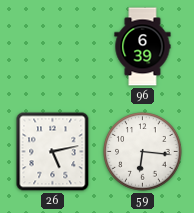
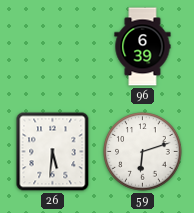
26: 5:13 -> 5:31 (53, 152)
59: 6:16 -> 6:12 (143, 152)
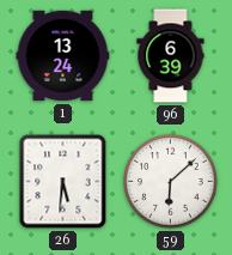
1: none -> 13:24 (63, 56)
59: 6:12 -> 6:08 (171, 182)
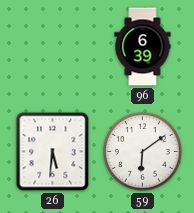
1: 13:24 -> none (63, 56)
59: 6:08 -> 6:09 (143, 152)
